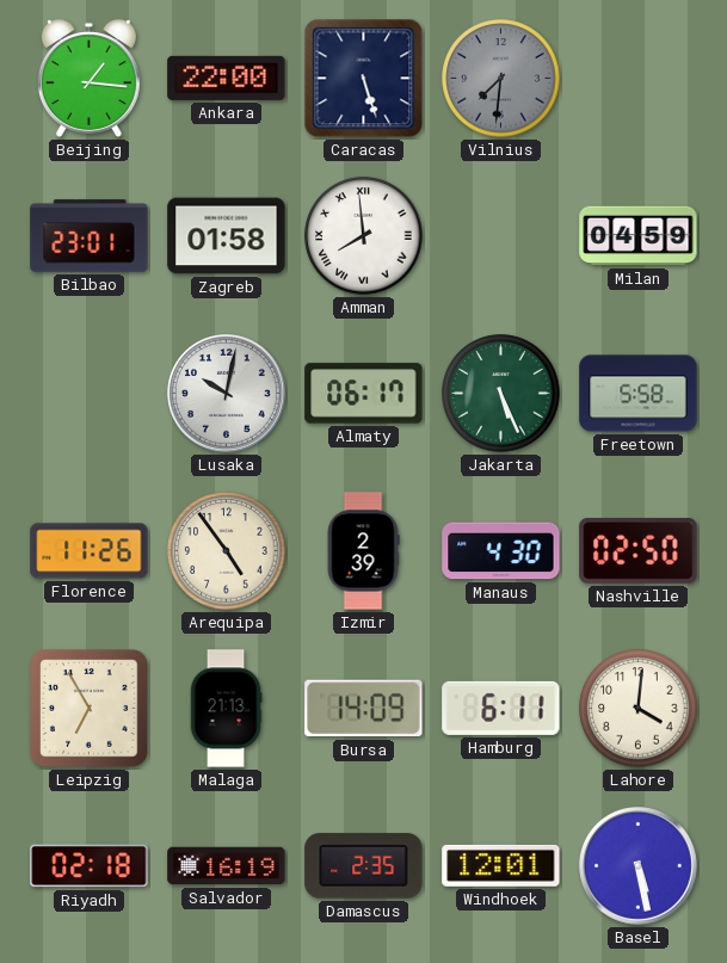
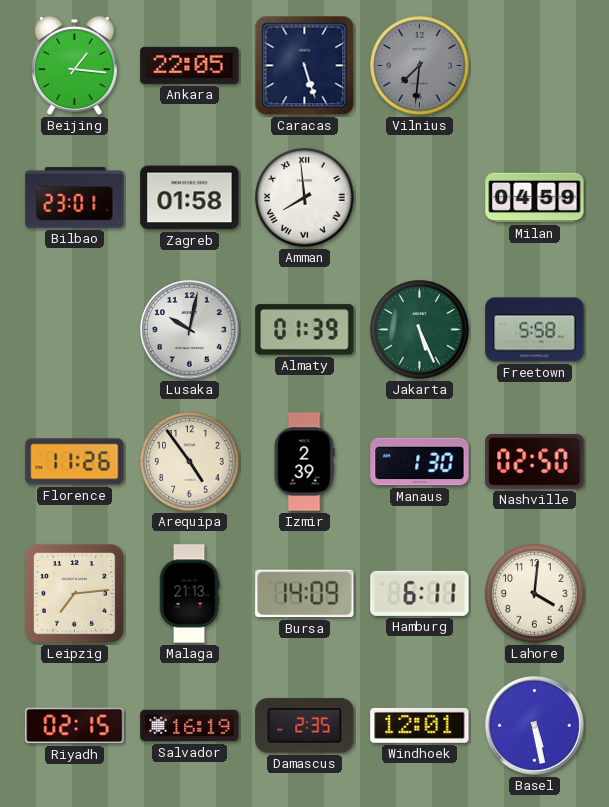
Ankara: 22:00 -> 22:05 (190, 65)
Almaty: 06:17 -> 01:39 (305, 330)
Manaus: 4:30 -> 1:30 (420, 462)
Leipzig: 6:55 -> 7:14 (75, 594)
Riyadh: 02:18 -> 02:15 (75, 726)
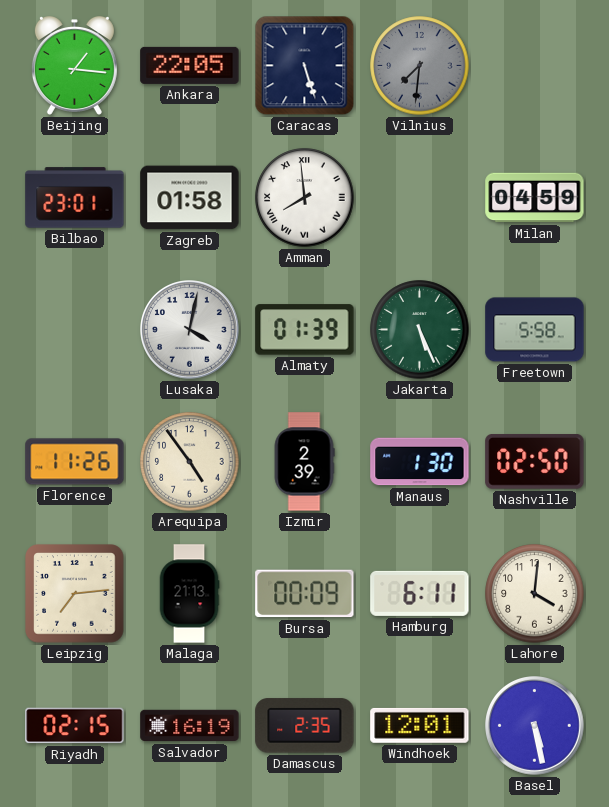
Lusaka: 10:02 -> 4:02 (190, 330)
Bursa: 14:09 -> 00:09 (305, 594)
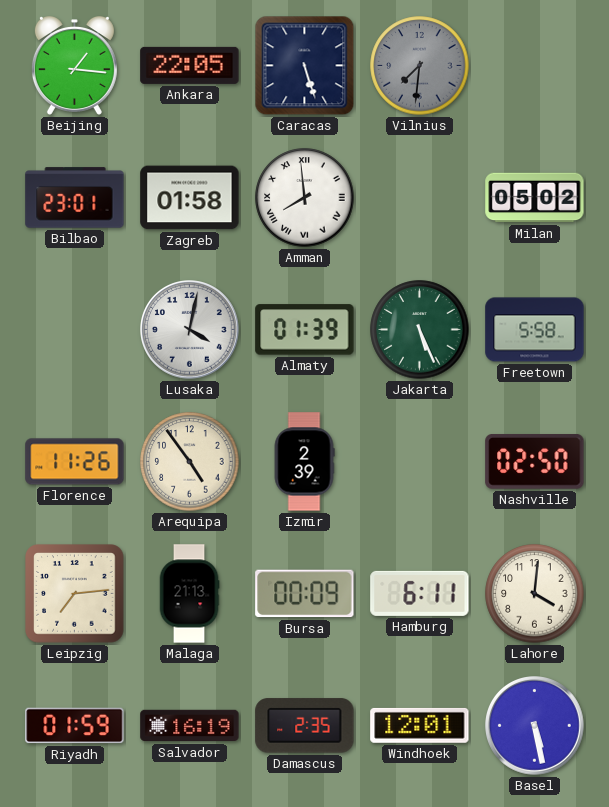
Milan: 04:59 -> 05:02 (535, 198)
Manaus: 1:30 -> none (420, 462)
Riyadh: 02:15 -> 01:59 (75, 726)
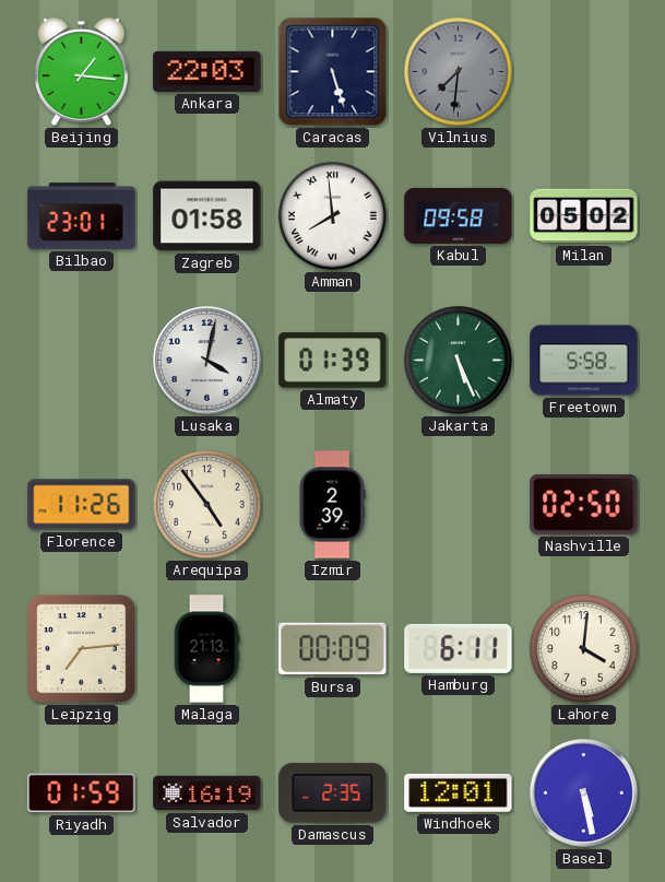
Ankara: 22:05 -> 22:03 (207, 71)
Kabul: none -> 09:58 (459, 215)
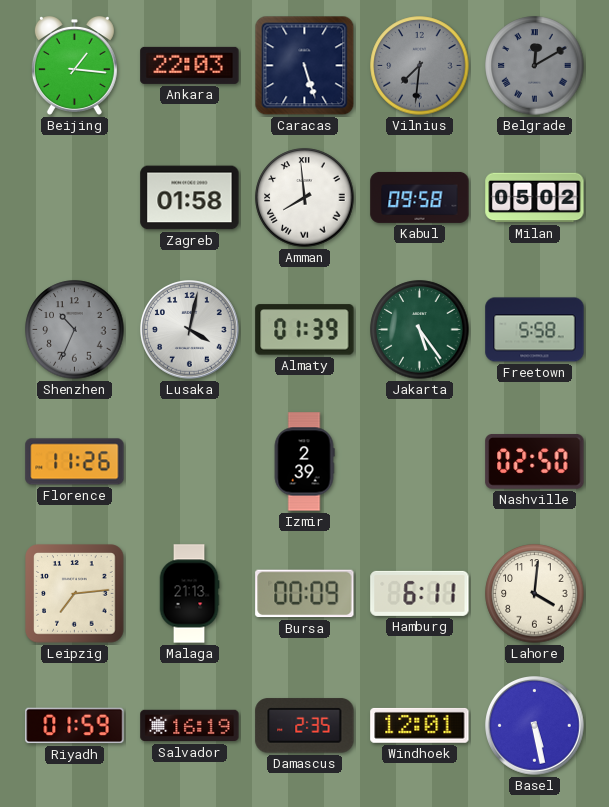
Belgrade: none -> 12:10 (535, 66)
Bilbao: 23:01 -> none (82, 216)
Shenzhen: none -> 10:34 (75, 330)
Jakarta: 5:26 -> 5:24 (420, 330)
Arequipa: 4:54 -> none (207, 505)
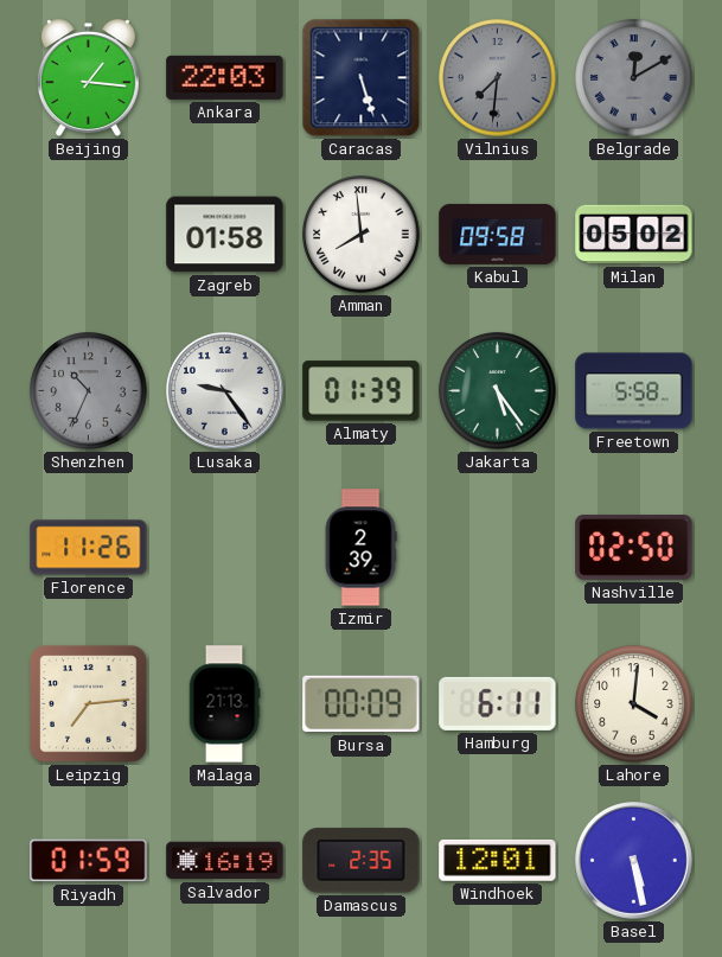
Lusaka: 4:02 -> 9:24 (225, 391)
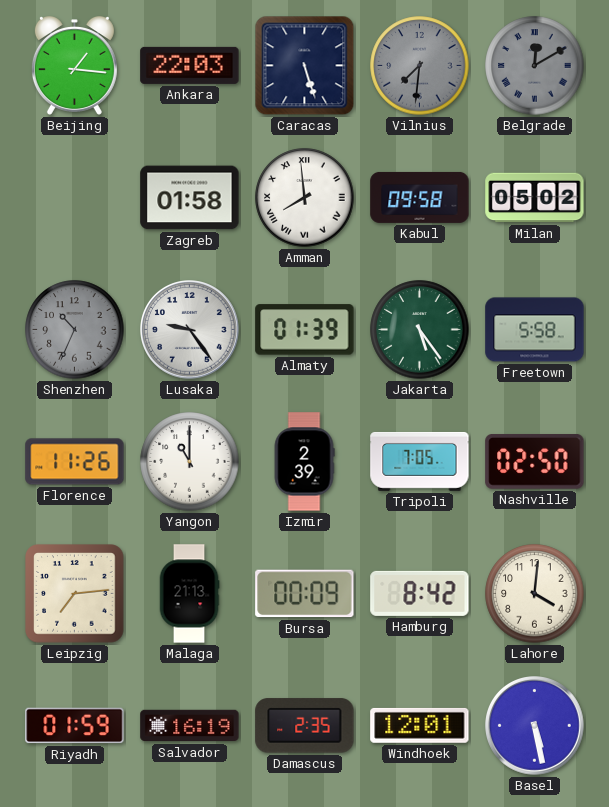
Yangon: none -> 11:00 (190, 462)
Tripoli: none -> 7:05 (420, 461)
Hamburg: 6:11 -> 8:42 (420, 593)
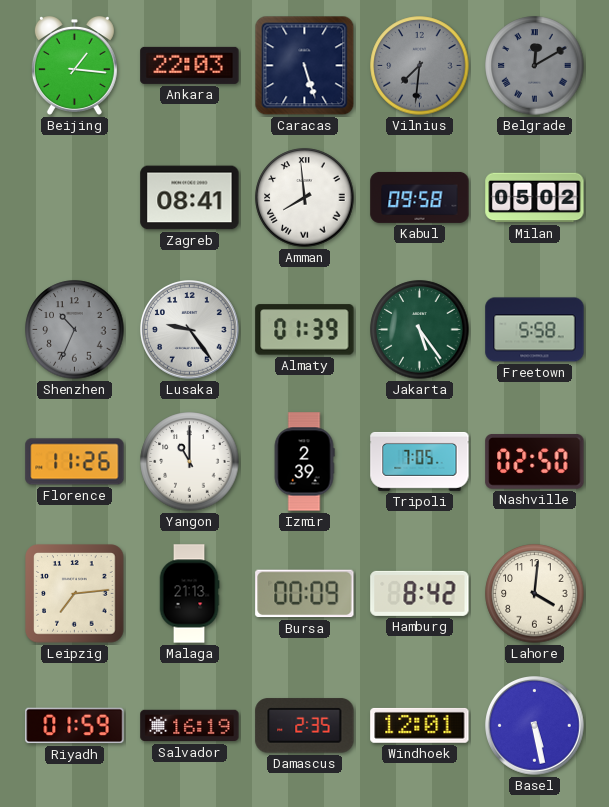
Zagreb: 01:58 -> 08:41 (190, 198)
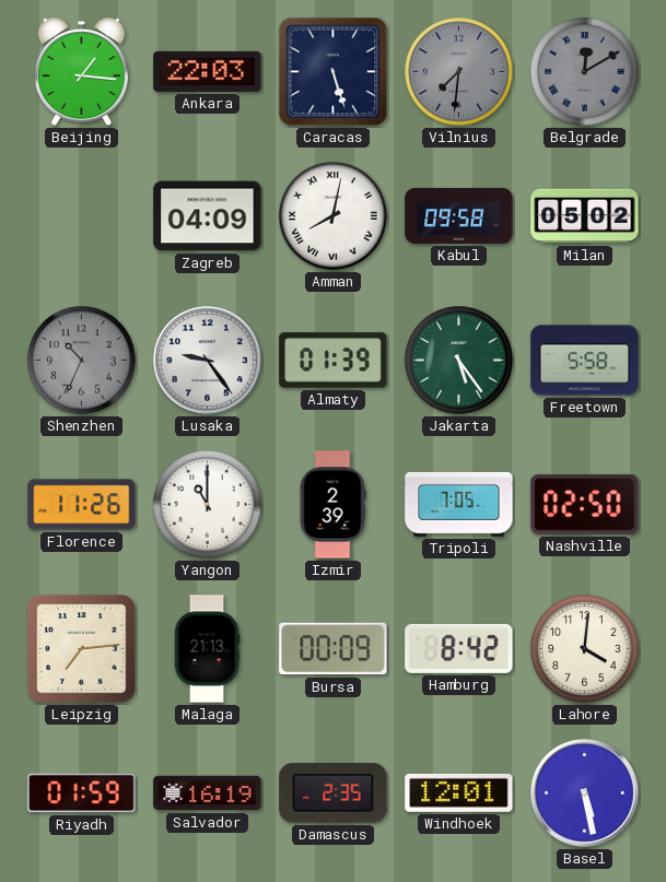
Zagreb: 08:41 -> 04:09 (208, 216)
Amman: 7:59 -> 8:02 (334, 216)
